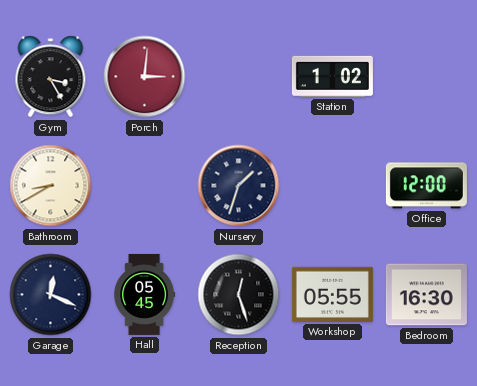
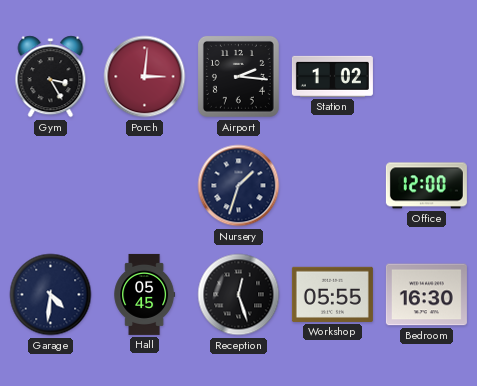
Airport: none -> 2:16 (238, 76)
Bathroom: 8:40 -> none (51, 186)
Garage: 12:19 -> 4:31 (51, 295)
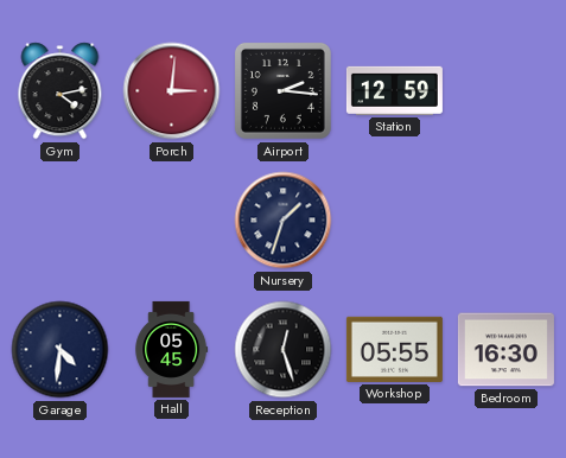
Gym: 3:25 -> 4:13 (61, 91)
Station: 1:02 -> 12:59 (394, 90)
Office: 12:00 -> none (426, 186)
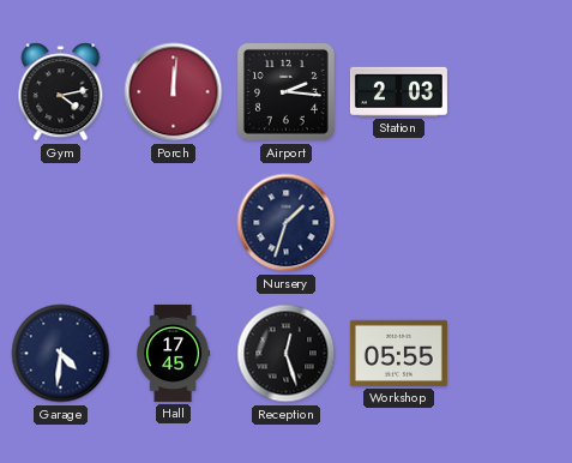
Porch: 3:01 -> 12:01 (174, 92)
Station: 12:59 -> 2:03 (398, 91)
Hall: 05:45 -> 17:45 (174, 353)
Bedroom: 16:30 -> none (505, 350)
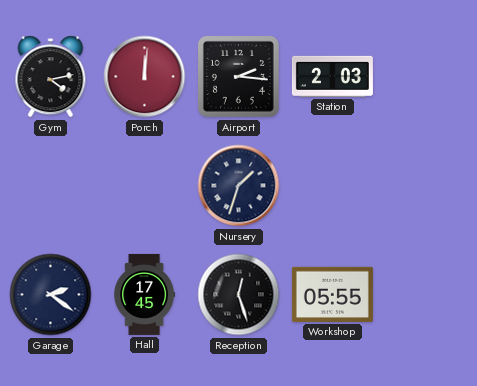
Garage: 4:31 -> 2:21 (51, 295)
